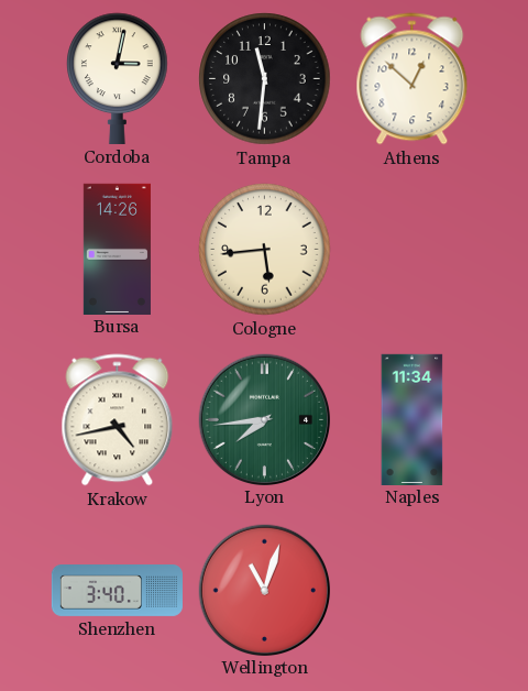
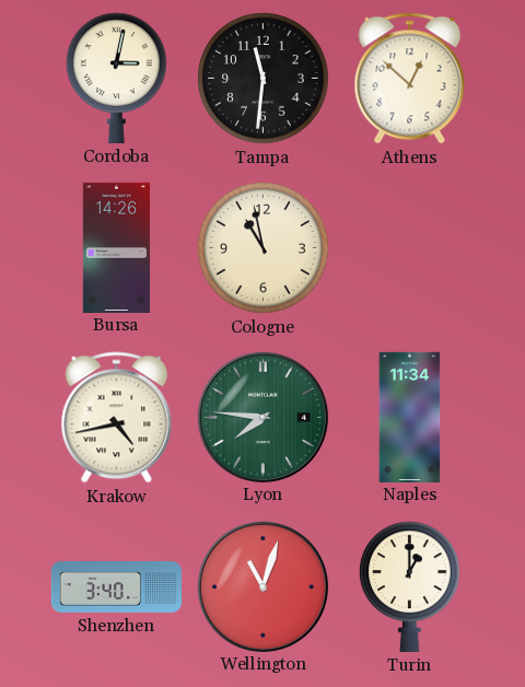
Cologne: 5:44 -> 10:58 (264, 248)
Lyon: 7:44 -> 7:46 (262, 417)
Turin: none -> 1:00 (410, 586)
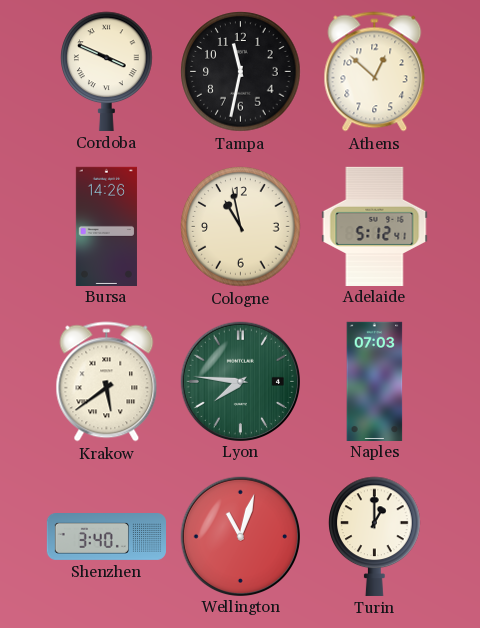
Cordoba: 3:02 -> 3:49 (107, 71)
Tampa: 11:31 -> 11:32 (241, 72)
Adelaide: none -> 5:12 (375, 226)
Krakow: 4:43 -> 5:39 (107, 382)
Naples: 11:34 -> 07:03 (375, 381)
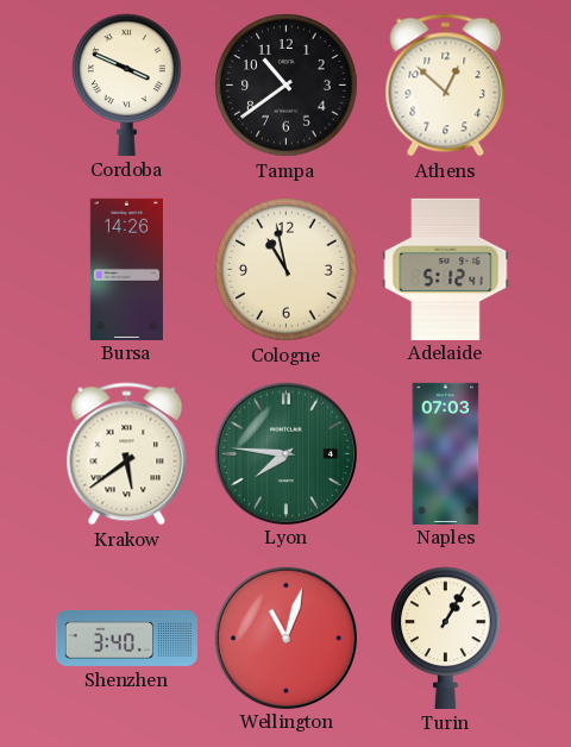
Tampa: 11:32 -> 10:39 (287, 86)
Turin: 1:00 -> 1:05 (446, 638)
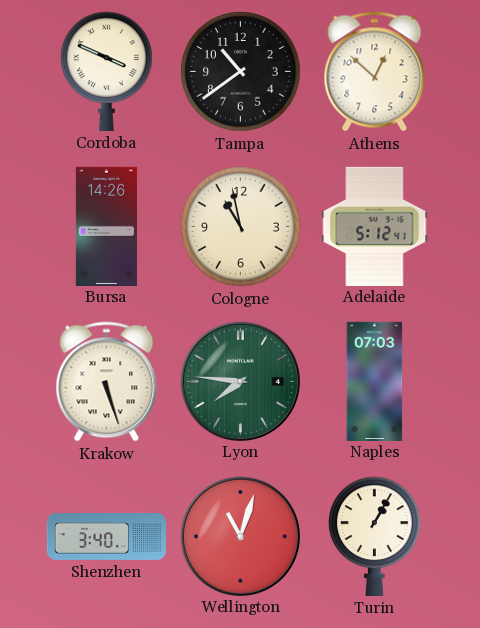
Krakow: 5:39 -> 5:27 (107, 382)
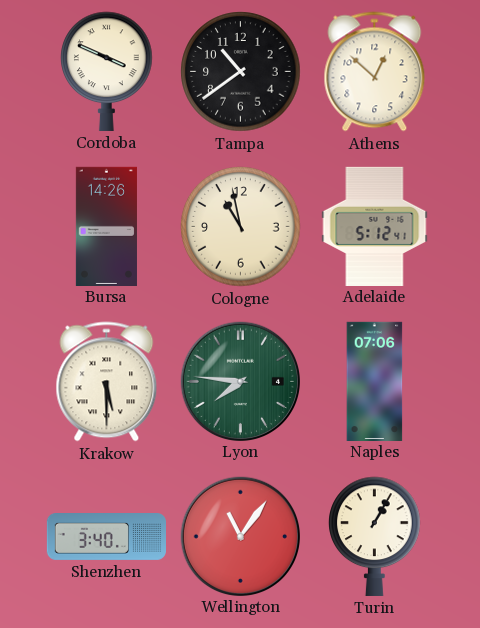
Krakow: 5:27 -> 5:30 (107, 382)
Naples: 07:03 -> 07:06 (375, 381)
Wellington: 11:03 -> 11:06 (240, 536)
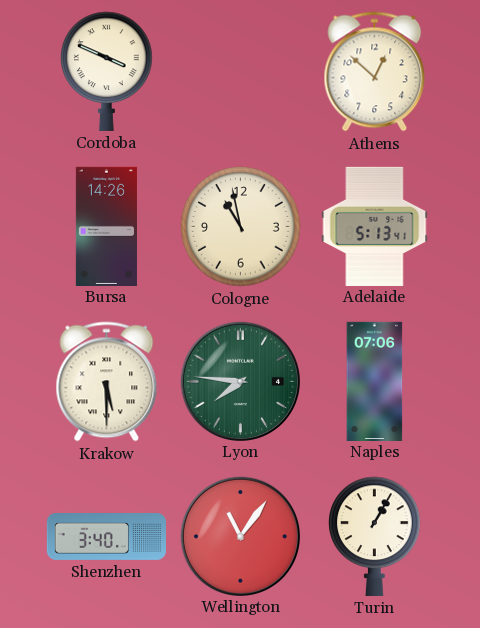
Tampa: 10:39 -> none (241, 72)
Adelaide: 5:12 -> 5:13 (375, 226)
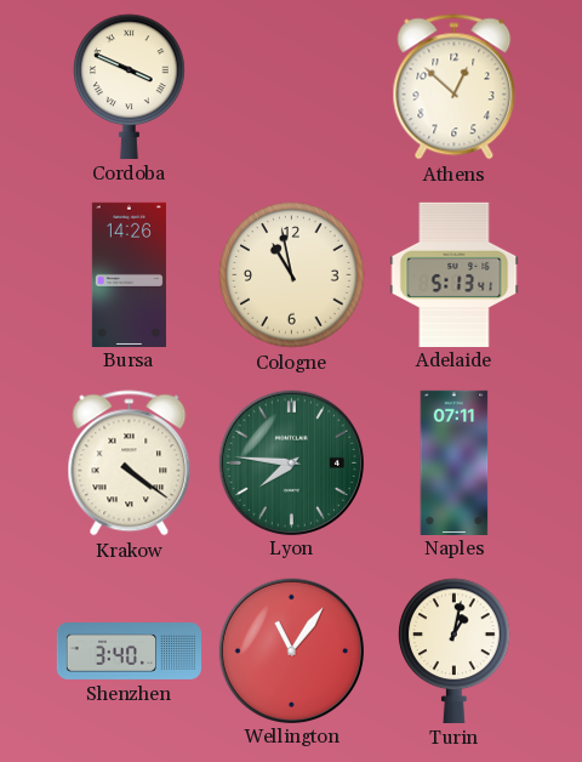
Krakow: 5:30 -> 4:21 (130, 464)
Naples: 07:06 -> 07:11 (455, 462)
Turin: 1:05 -> 1:02 (455, 650)
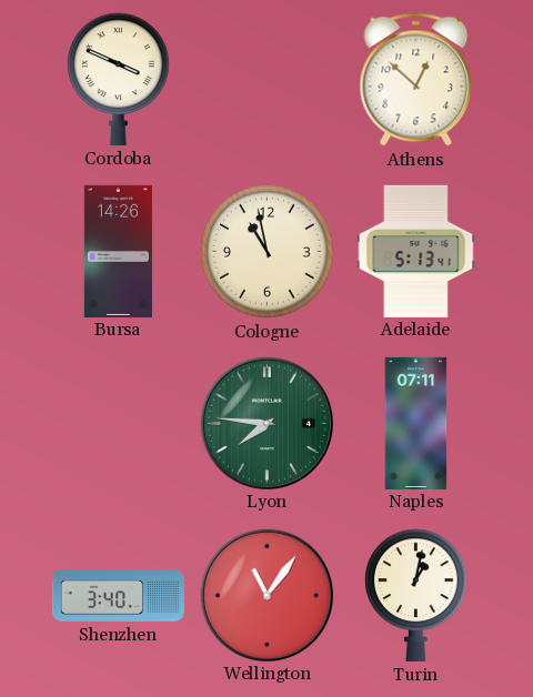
Krakow: 4:21 -> none (130, 464)
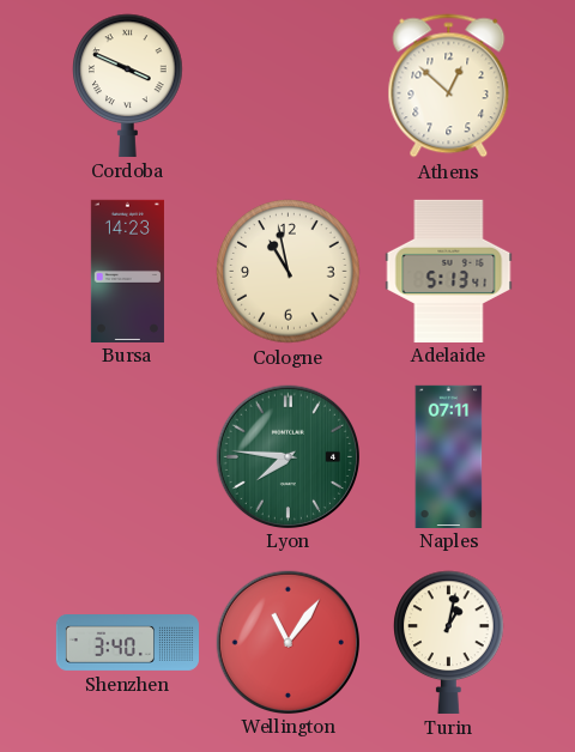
Bursa: 14:26 -> 14:23 (127, 271)
